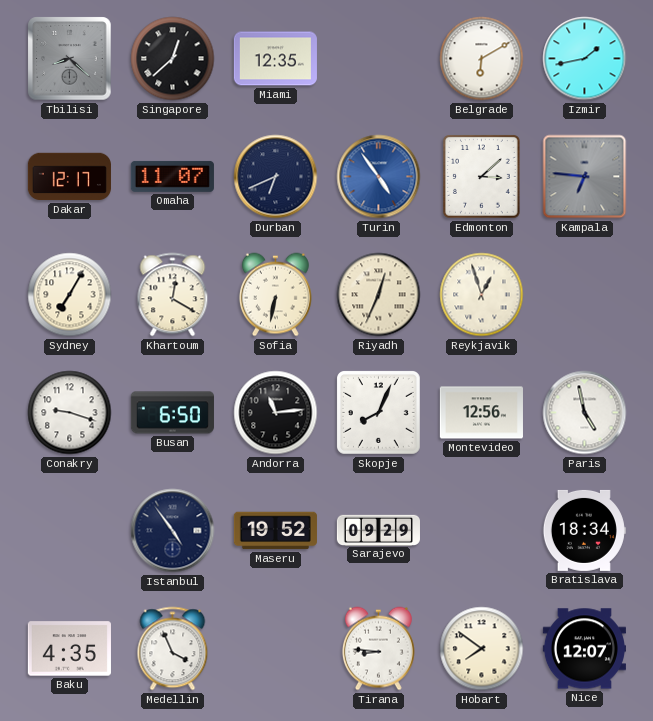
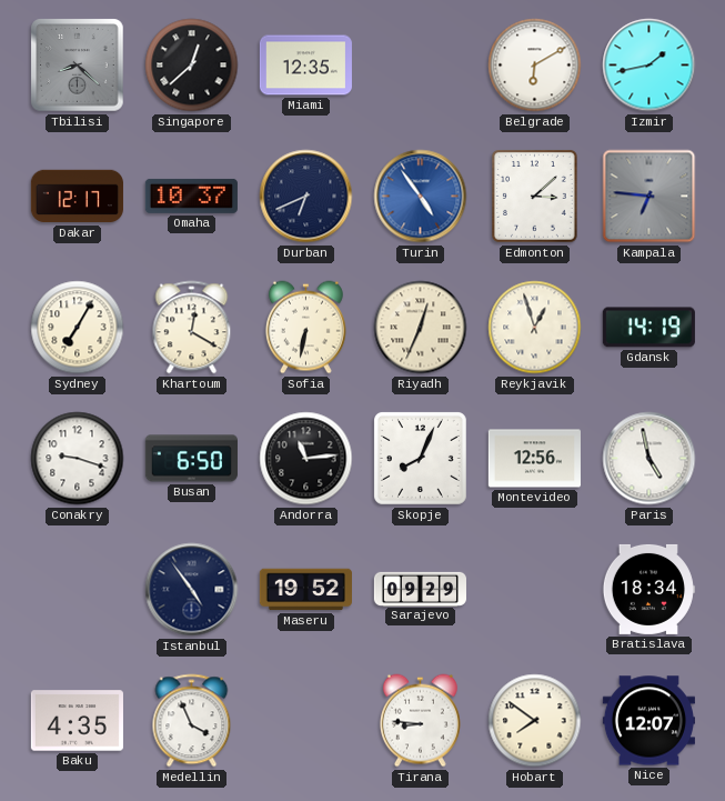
Omaha: 11:07 -> 10:37 (191, 196)
Gdansk: none -> 14:19 (648, 328)
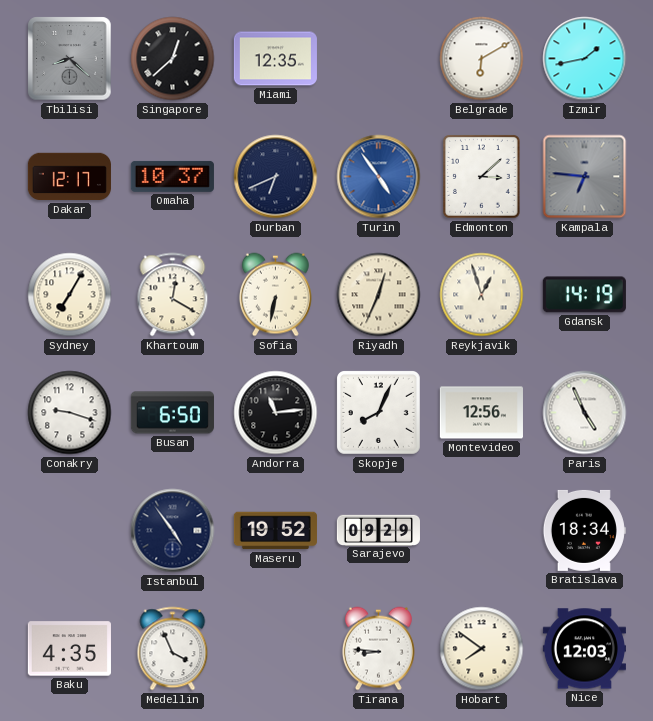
Paris: 4:58 -> 4:56 (585, 413)
Nice: 12:07 -> 12:03 (584, 649)
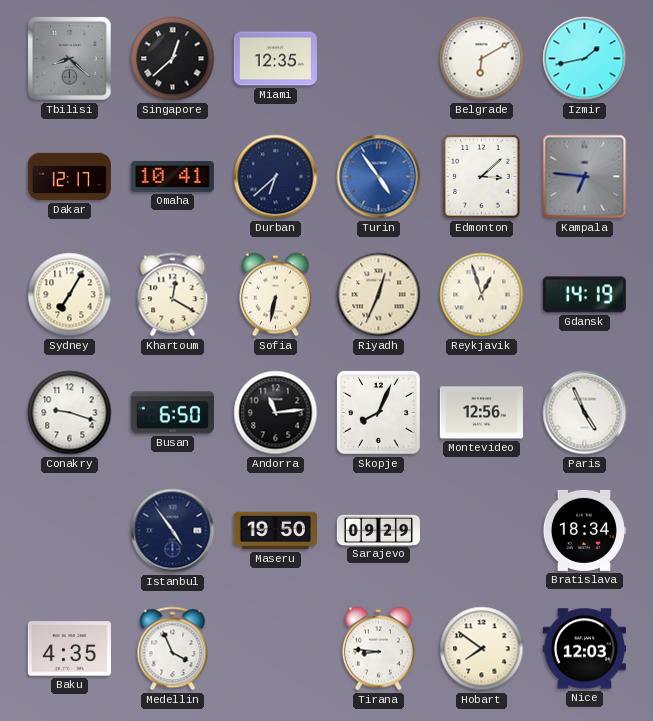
Omaha: 10:37 -> 10:41 (172, 176)
Durban: 6:41 -> 6:38 (276, 177)
Maseru: 19:52 -> 19:50 (275, 531)
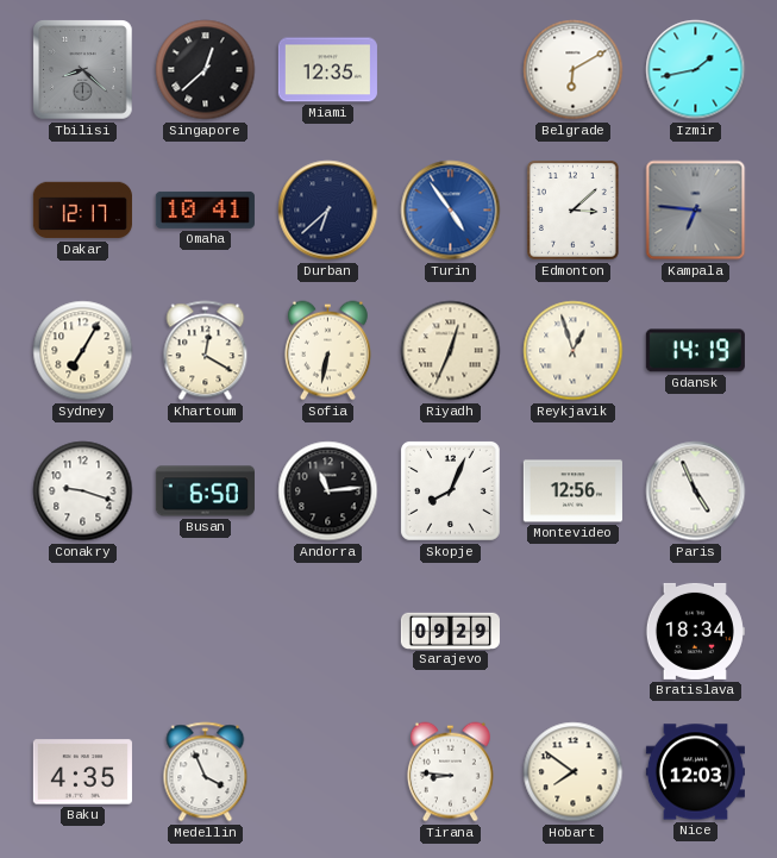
Istanbul: 4:54 -> none (173, 531)
Maseru: 19:50 -> none (275, 531)
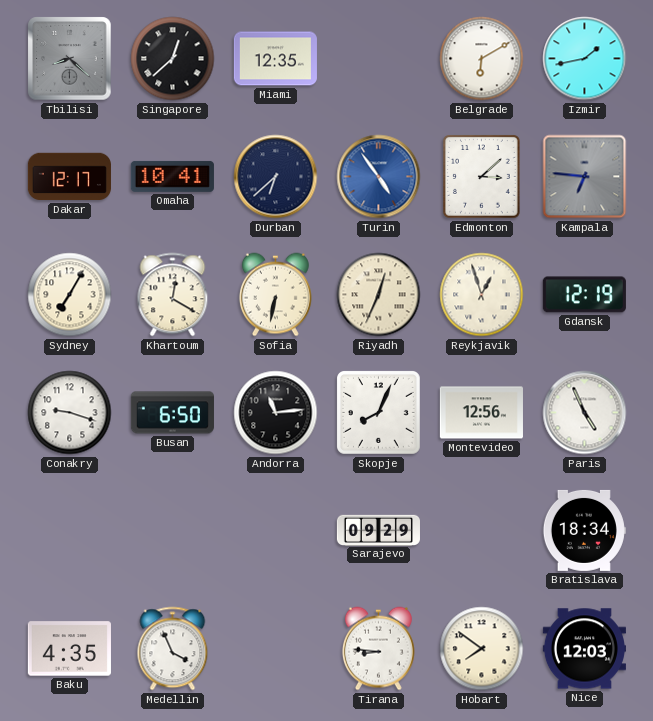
Gdansk: 14:19 -> 12:19 (584, 295)
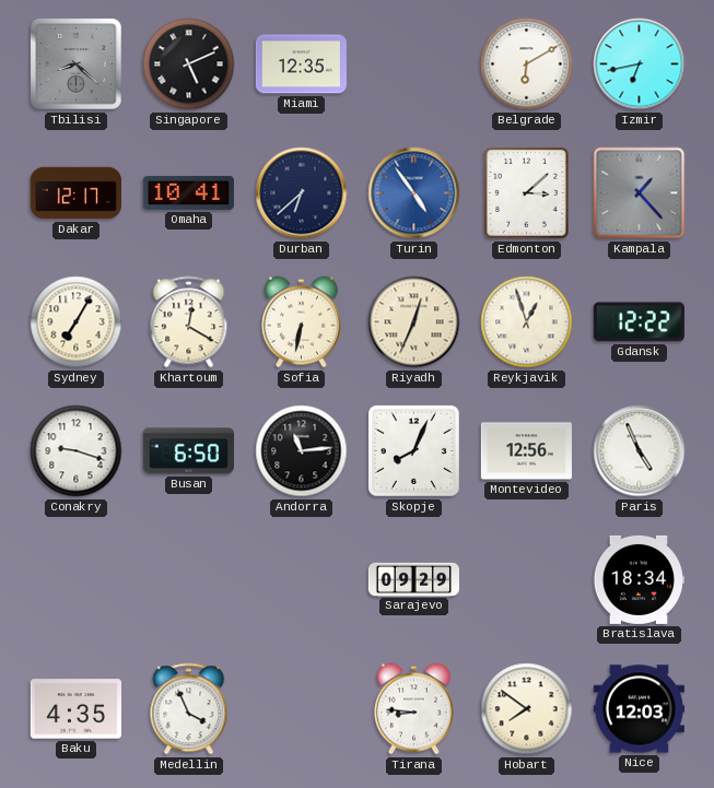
Singapore: 12:38 -> 5:11 (189, 64)
Izmir: 1:43 -> 6:43 (640, 64)
Kampala: 6:46 -> 1:23 (640, 193)
Gdansk: 12:19 -> 12:22 (639, 322)
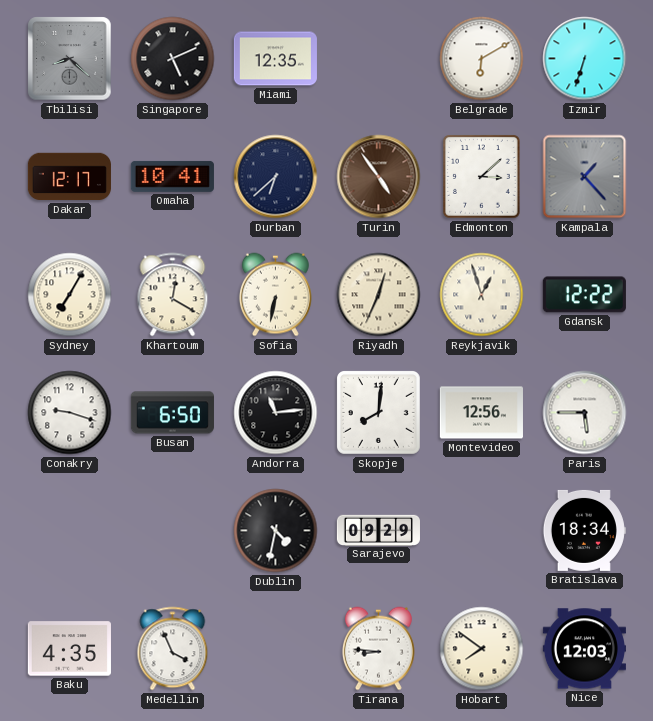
Izmir: 6:43 -> 6:33 (585, 59)
Turin dial: blue -> brown (379, 177)
Skopje: 8:04 -> 8:01 (378, 412)
Paris: 4:56 -> 5:45 (585, 413)
Dublin: none -> 4:32 (276, 531)
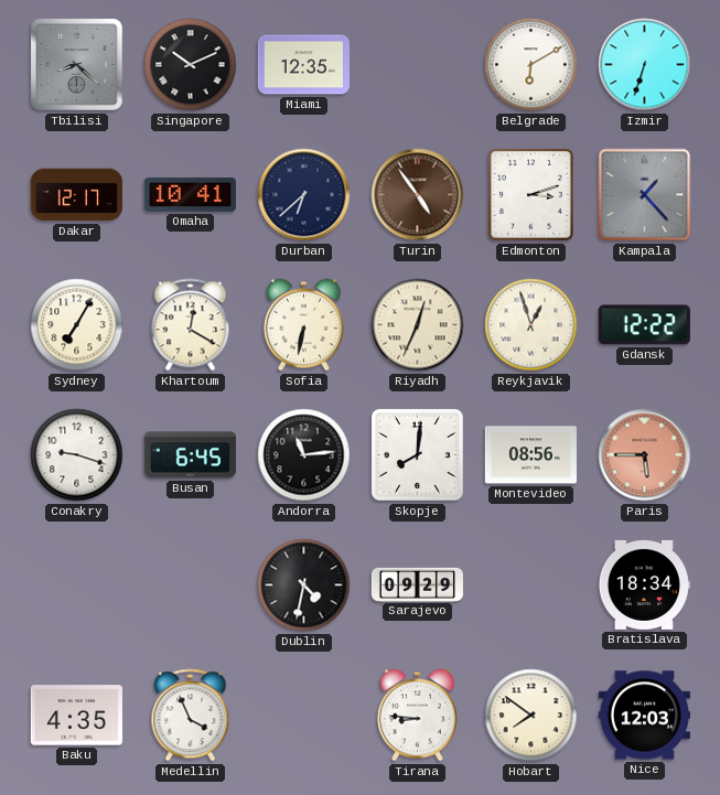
Singapore: 5:11 -> 10:11 (191, 65)
Edmonton: 3:08 -> 3:12 (531, 195)
Busan: 6:50 -> 6:45 (190, 455)
Montevideo: 12:56 -> 08:56 (530, 455)
Paris dial: white -> salmon (645, 455)
